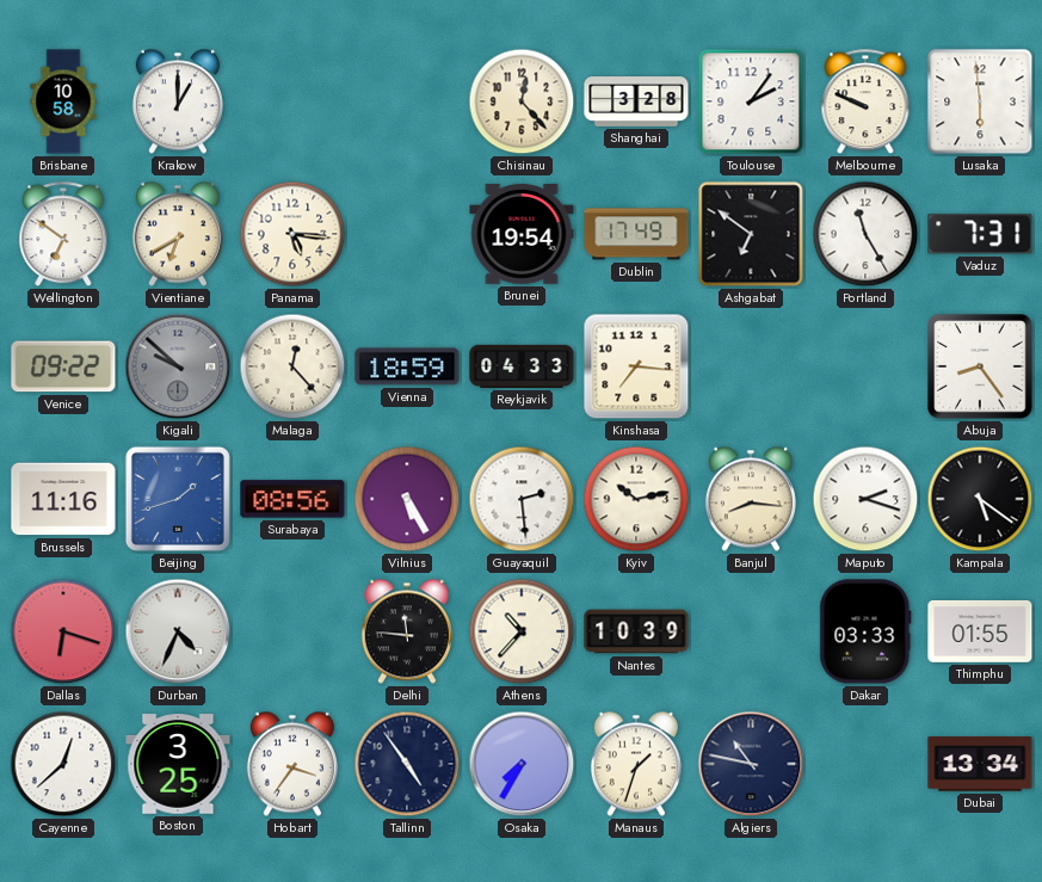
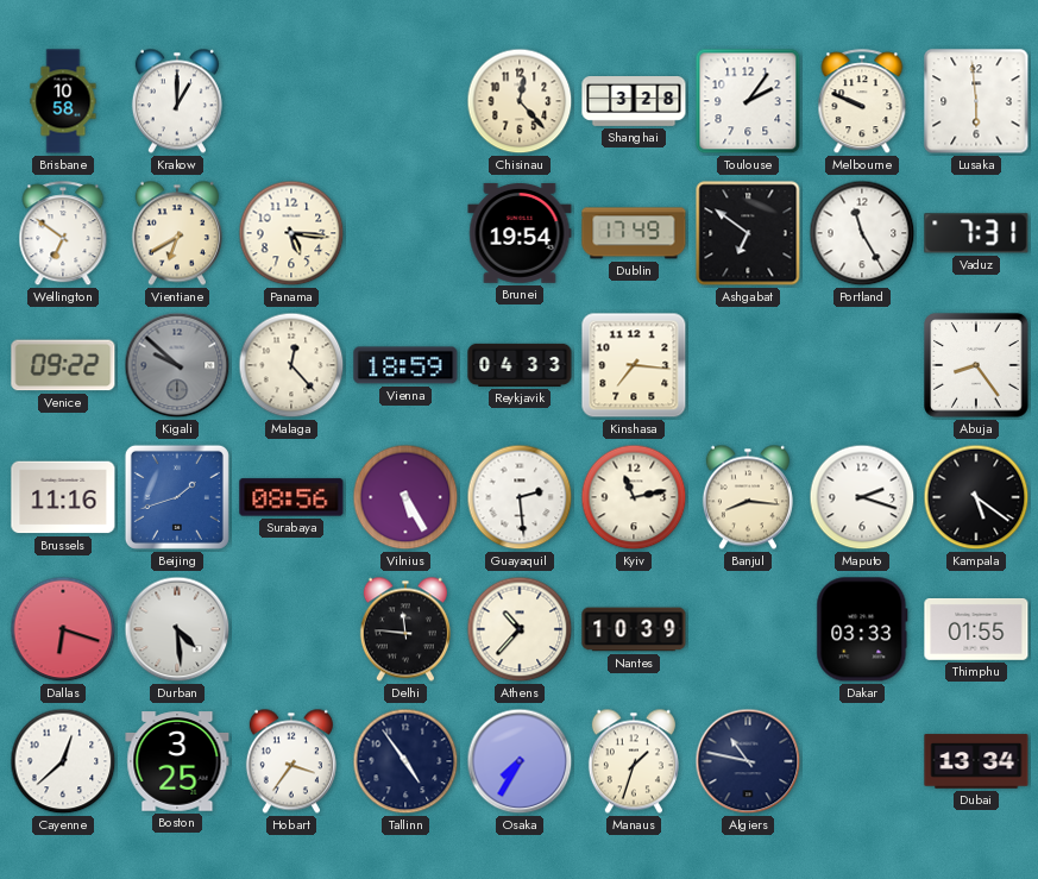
Kyiv: 10:13 -> 11:13 (634, 497)
Durban: 4:34 -> 4:29 (177, 629)
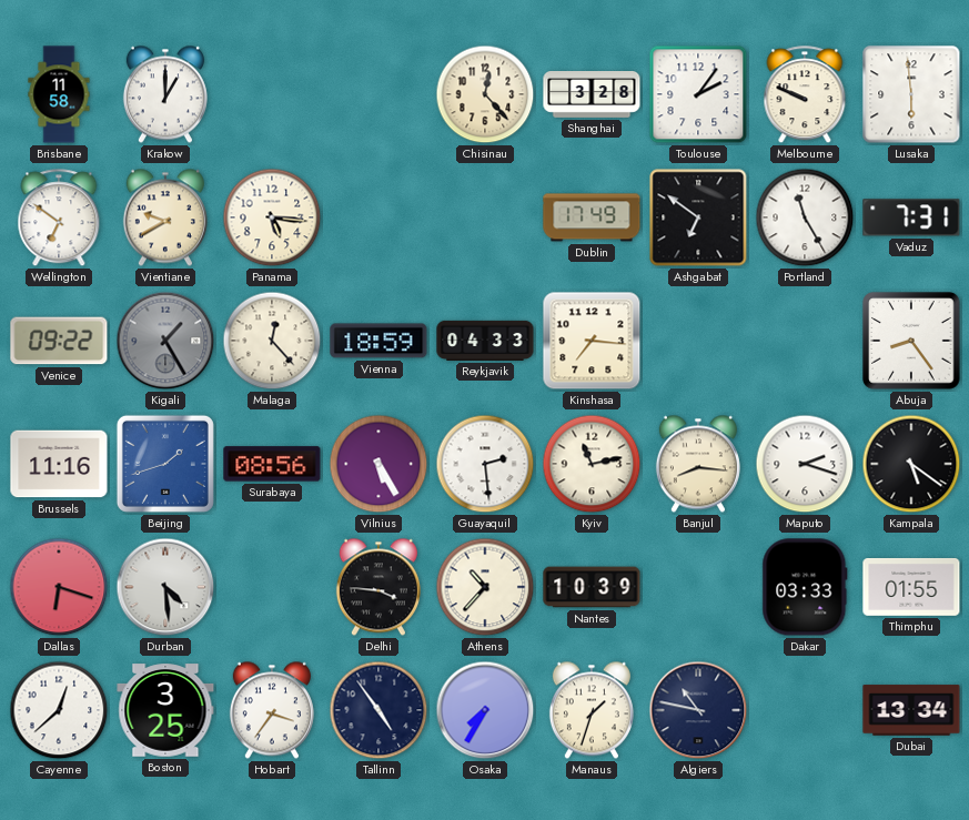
Brisbane: 10:58 -> 11:58 (59, 94)
Vientiane: 6:40 -> 9:40 (165, 217)
Brunei: 19:54 -> none (520, 233)
Kigali: 9:52 -> 1:25 (165, 341)
Delhi: 11:46 -> 3:46 (378, 587)
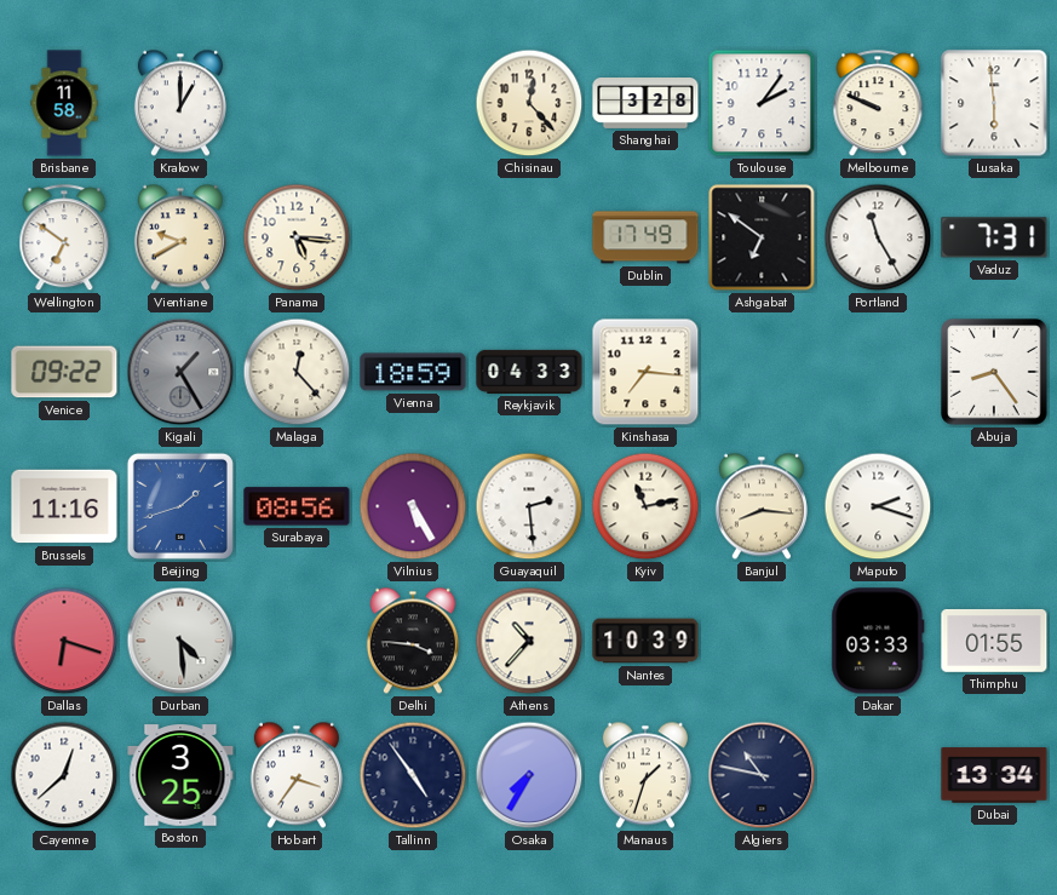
Kampala: 5:21 -> none (911, 464)
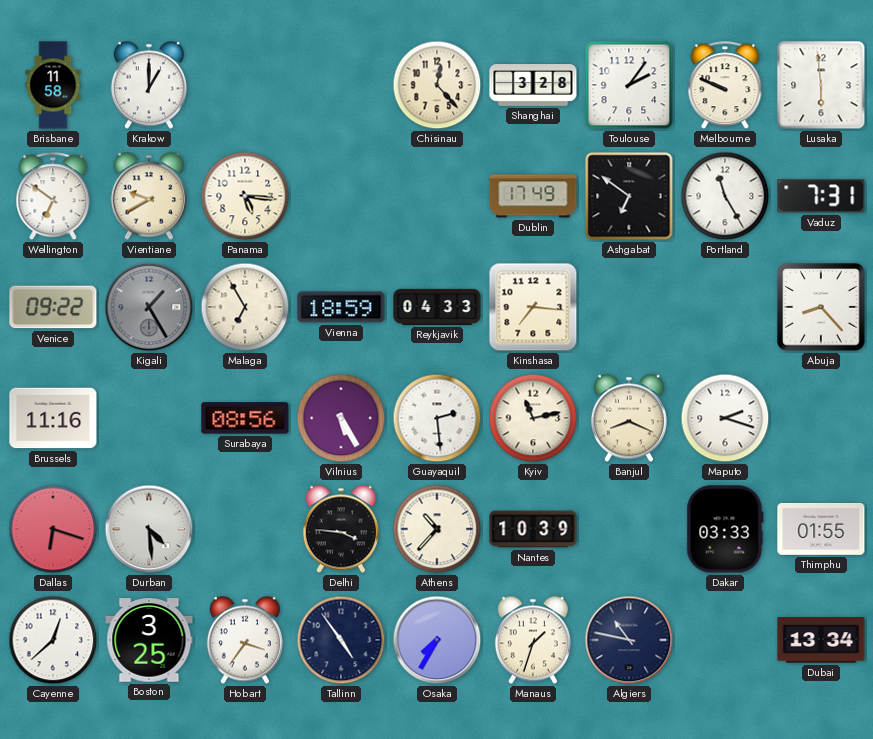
Malaga: 12:23 -> 6:55 (245, 307)
Abuja: 8:24 -> 8:23 (821, 307)
Beijing: 1:42 -> none (180, 506)
Banjul: 8:16 -> 8:19 (629, 418)
